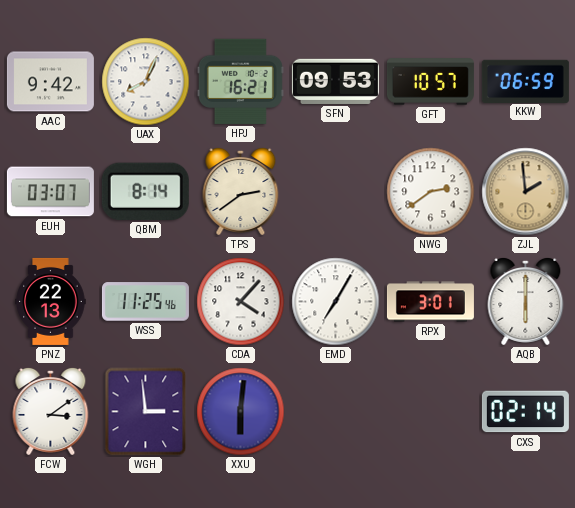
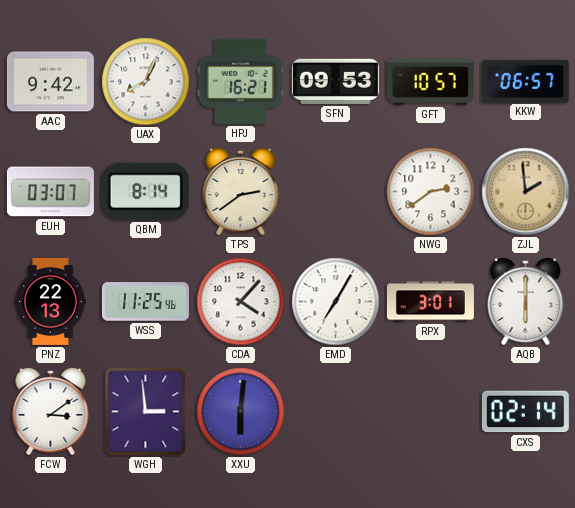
KKW: 06:59 -> 06:57 (525, 81)
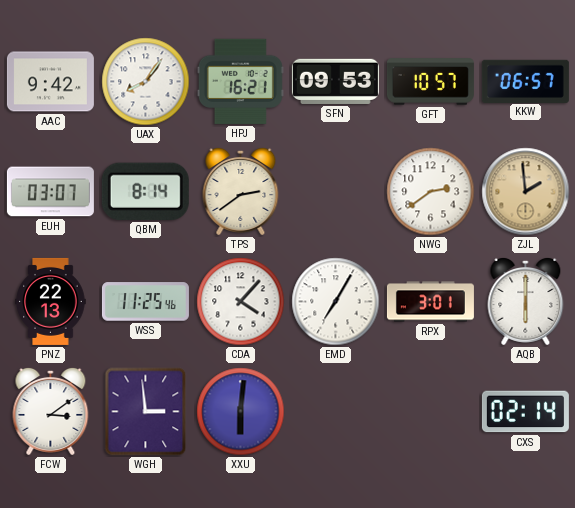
UAX: 8:04 -> 8:06 (146, 82)
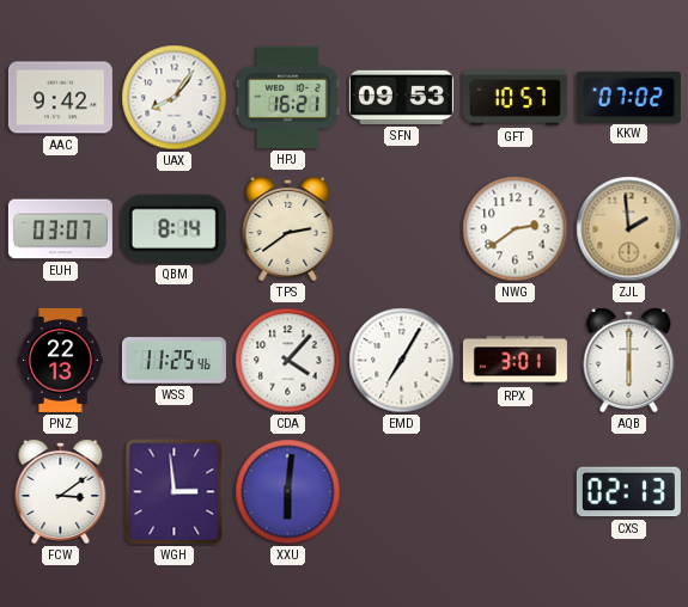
KKW: 06:57 -> 07:02 (628, 97)
CXS: 02:14 -> 02:13 (628, 492)
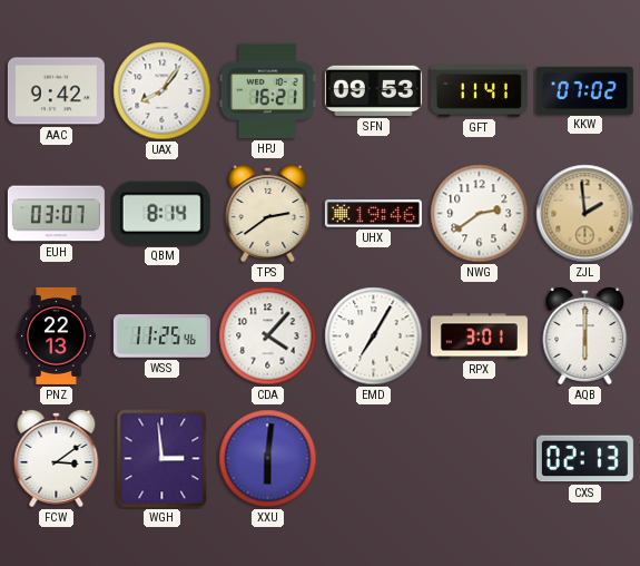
GFT: 10:57 -> 11:41 (479, 91)
UHX: none -> 19:46 (373, 214)
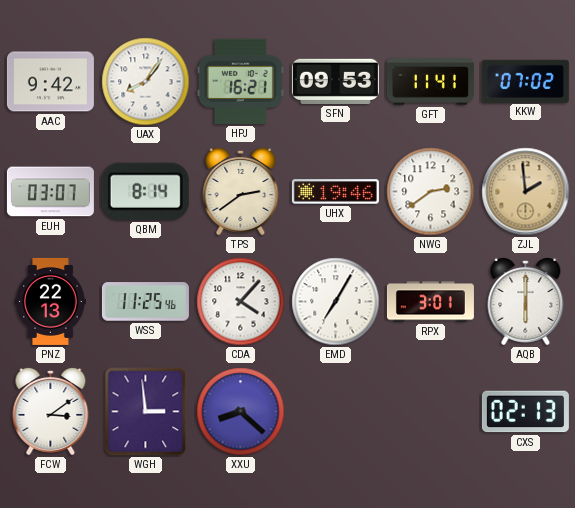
XXU: 6:01 -> 8:22 (241, 412)
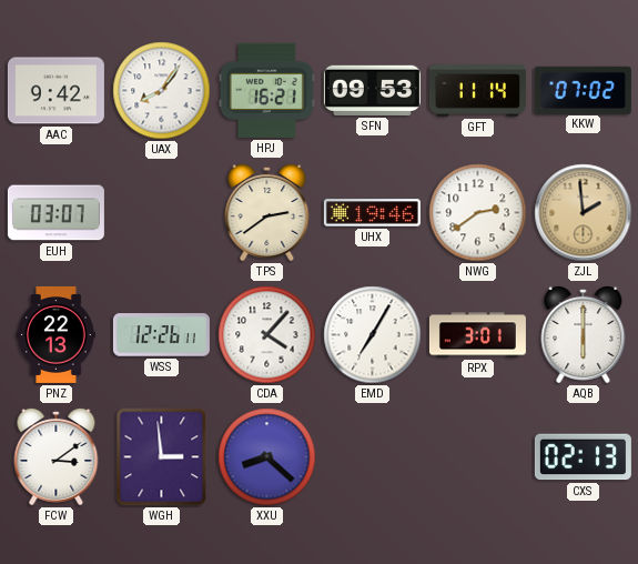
GFT: 11:41 -> 11:14 (477, 91)
QBM: 8:14 -> none (145, 191)
WSS: 11:25 -> 12:26 (161, 335)
